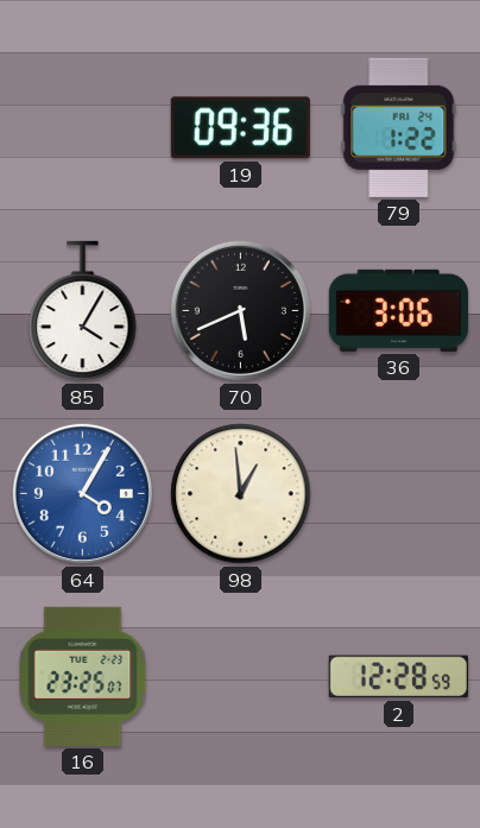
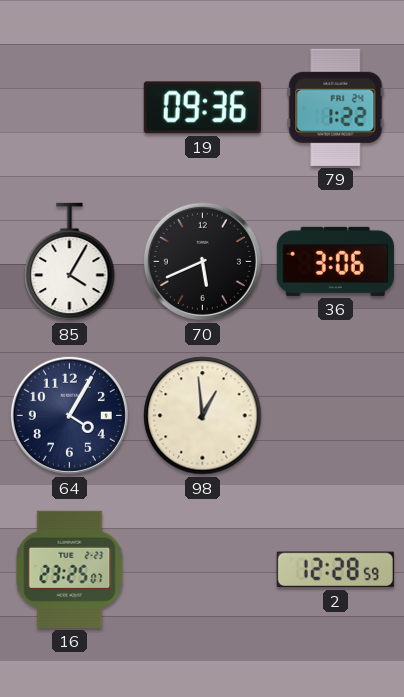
64 dial: blue -> navy (69, 415)
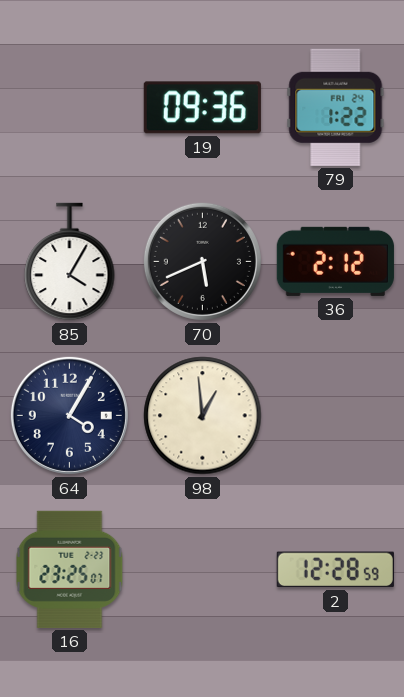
36: 3:06 -> 2:12 (335, 261)
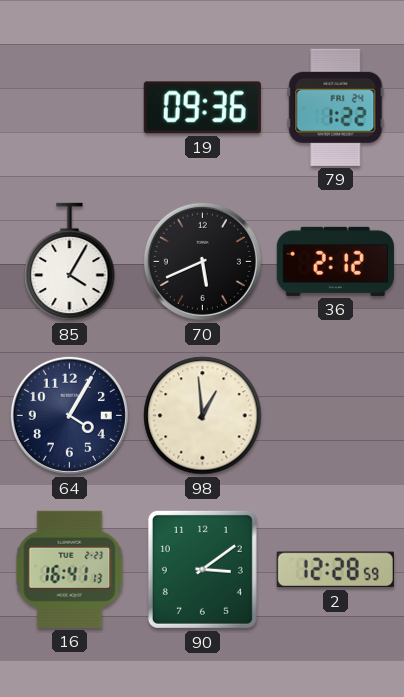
16: 23:25 -> 16:41 (70, 569)
90: none -> 3:09 (202, 569)
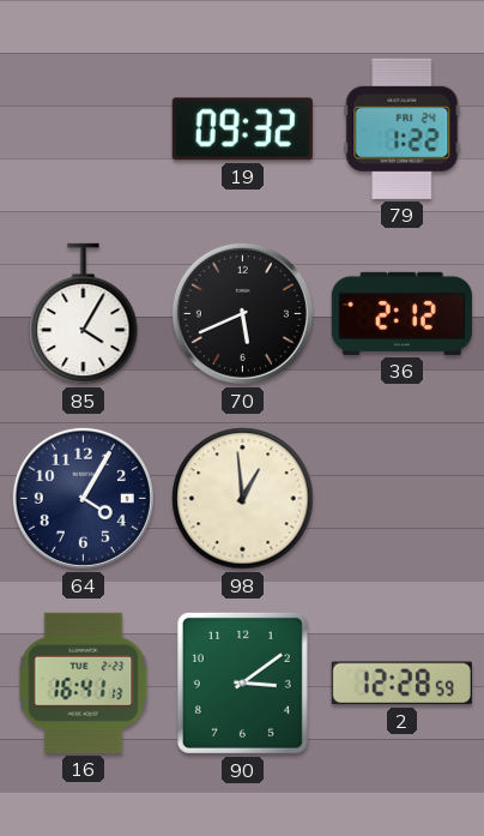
19: 09:36 -> 09:32 (242, 130)
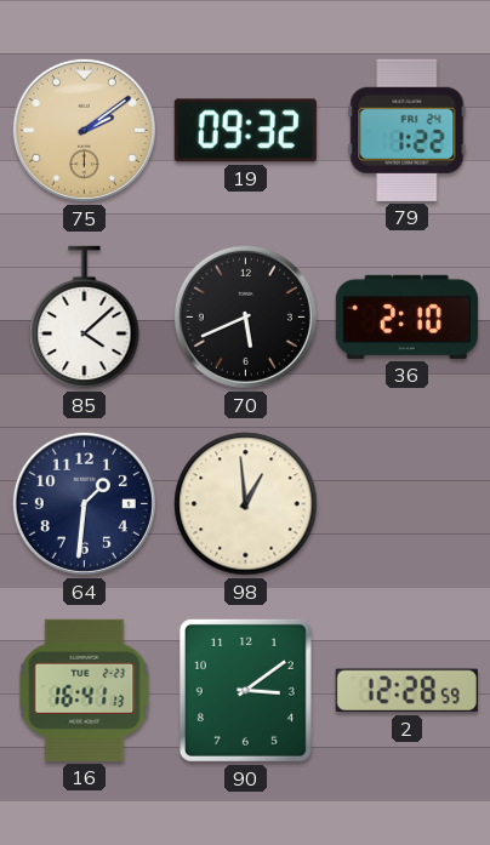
75: none -> 2:09 (84, 130)
85: 4:05 -> 4:08 (85, 318)
36: 2:12 -> 2:10 (406, 316)
64: 4:05 -> 1:31 (84, 503)
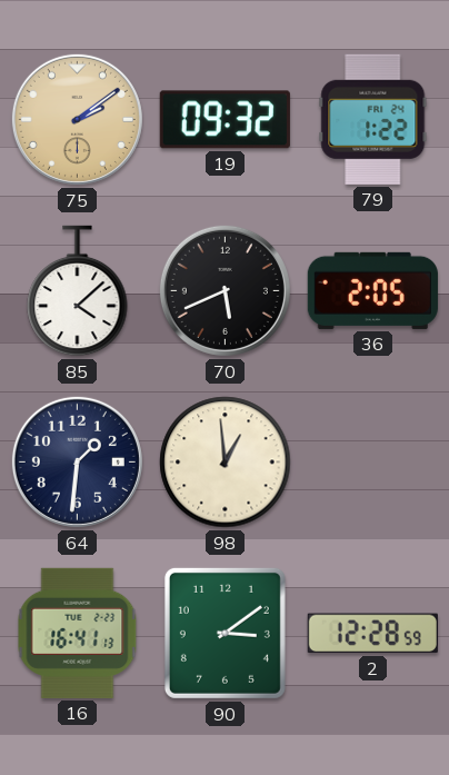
36: 2:10 -> 2:05 (372, 290)
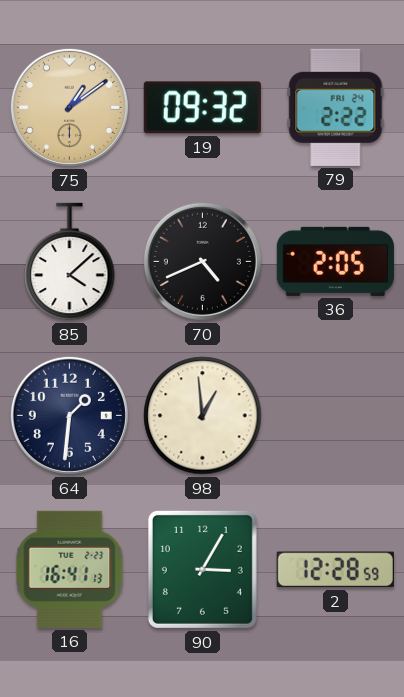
75: 2:09 -> 1:09 (69, 107)
79: 1:22 -> 2:22 (336, 107)
70: 5:41 -> 4:41 (202, 261)
90: 3:09 -> 3:05 (202, 569)
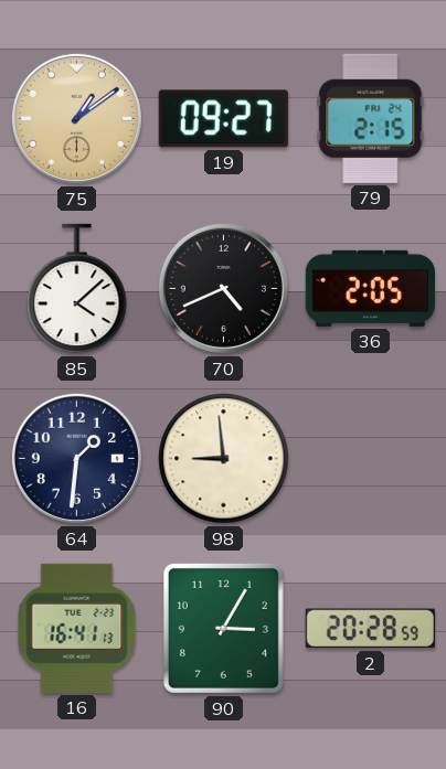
19: 09:32 -> 09:27 (223, 119)
79: 2:22 -> 2:15 (371, 118)
98: 12:59 -> 8:59 (224, 459)
2: 12:28 -> 20:28 (370, 629)
